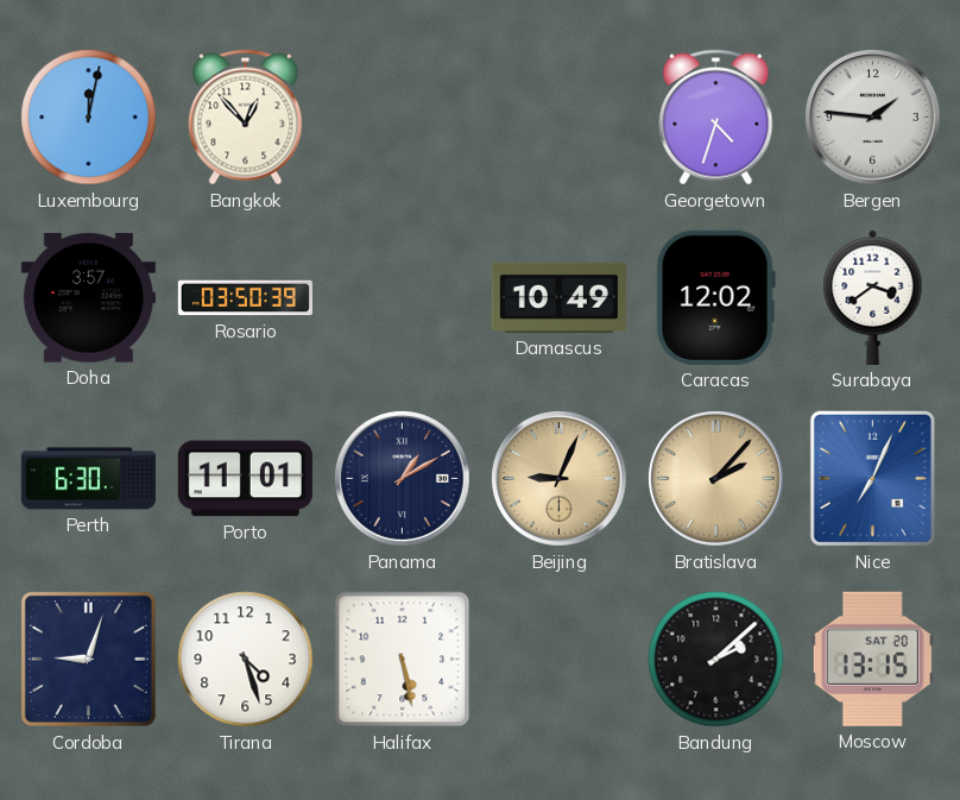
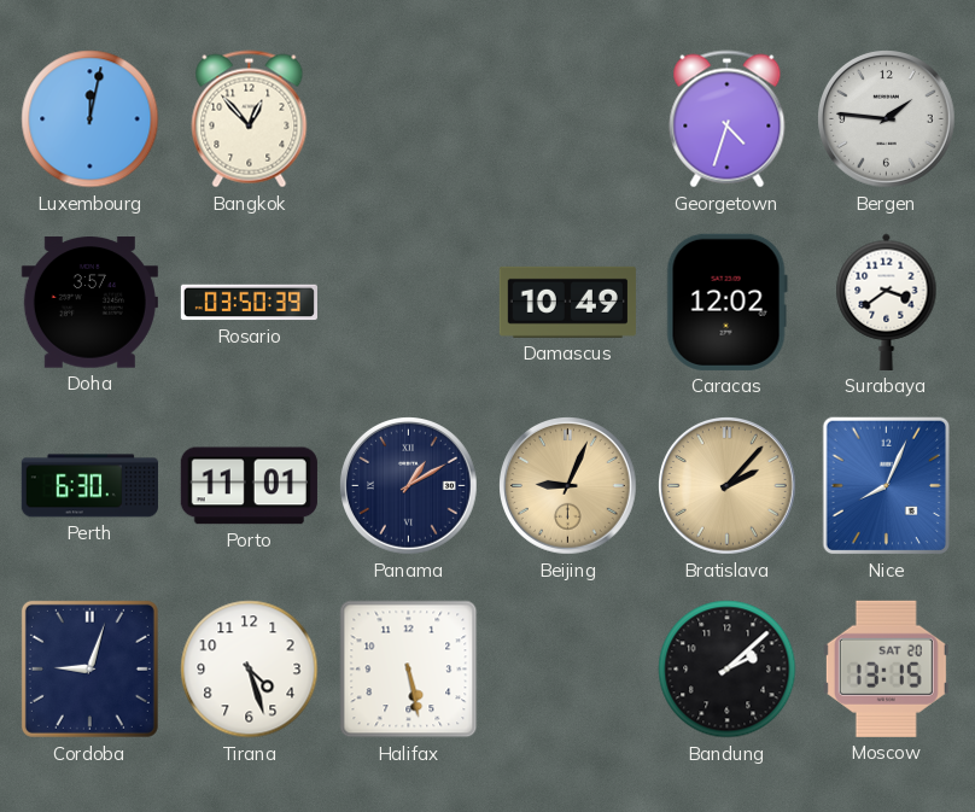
Nice: 7:04 -> 8:04 (886, 486)
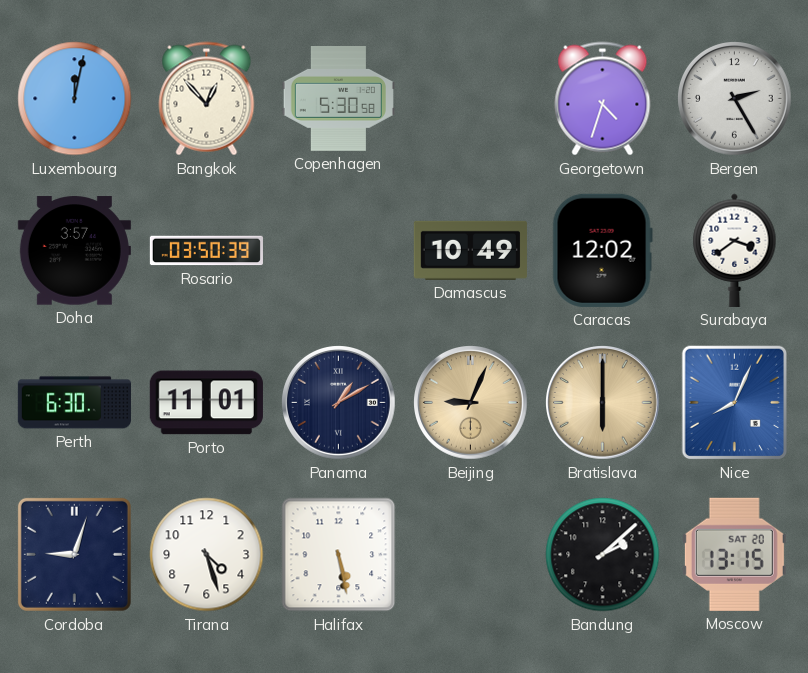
Copenhagen: none -> 5:30 (338, 99)
Bergen: 1:46 -> 2:25 (735, 99)
Bratislava: 2:07 -> 6:00 (603, 403)
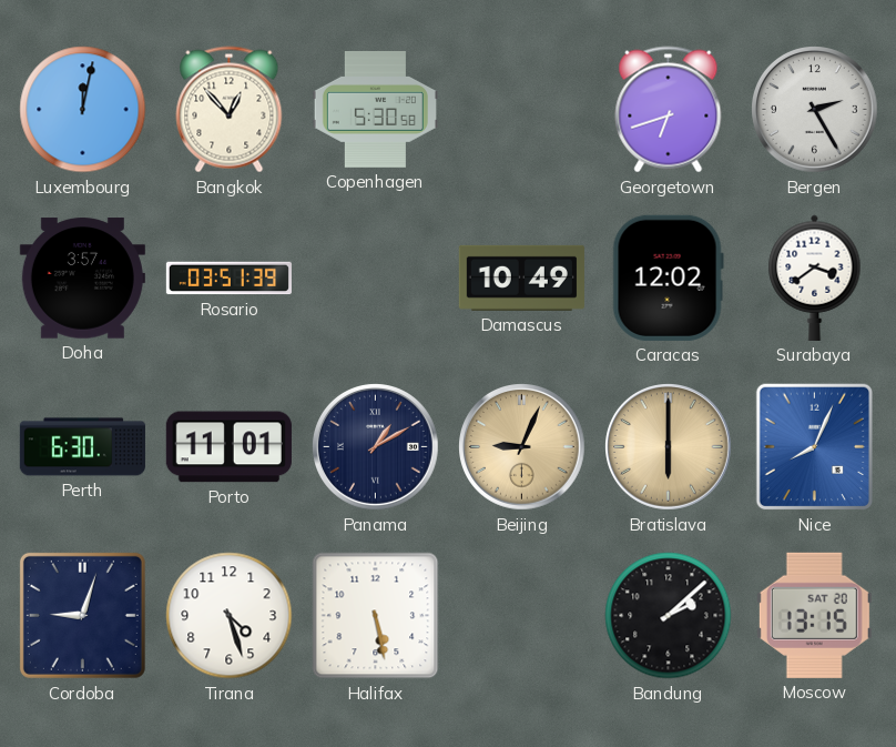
Georgetown: 4:33 -> 6:42 (669, 110)
Rosario: 03:50 -> 03:51 (228, 279)
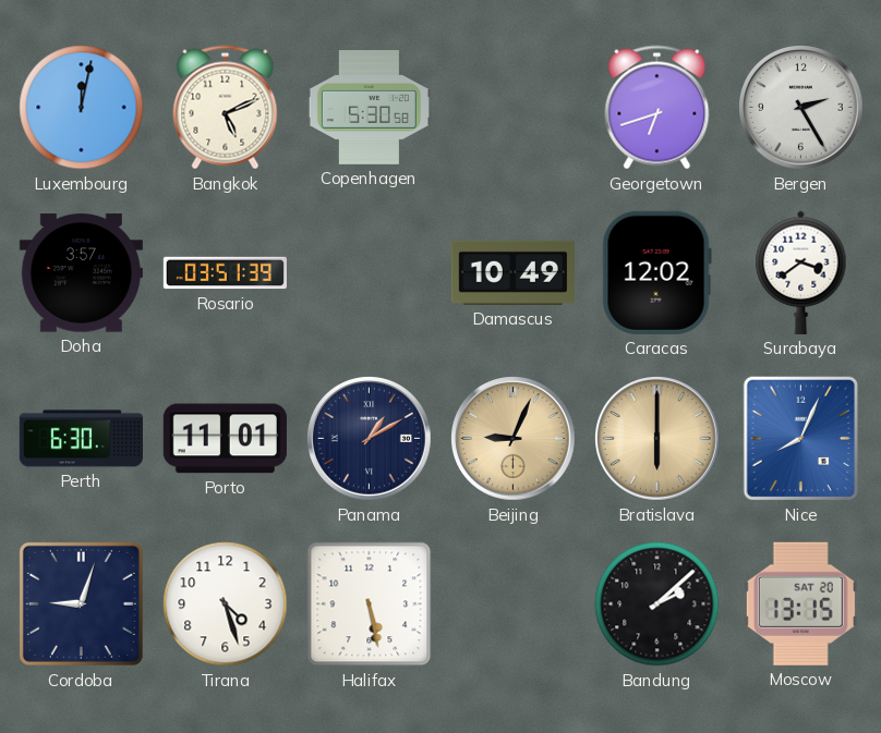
Bangkok: 12:53 -> 5:11 (226, 108)
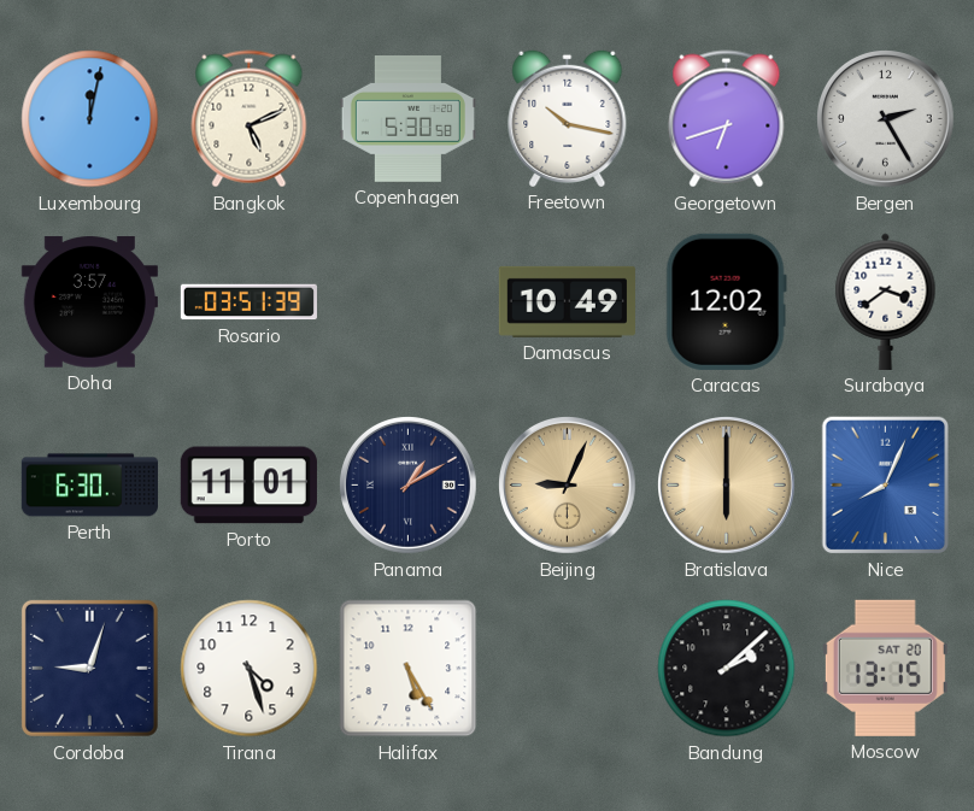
Freetown: none -> 10:17 (568, 118)
Halifax: 5:28 -> 5:25 (409, 669)
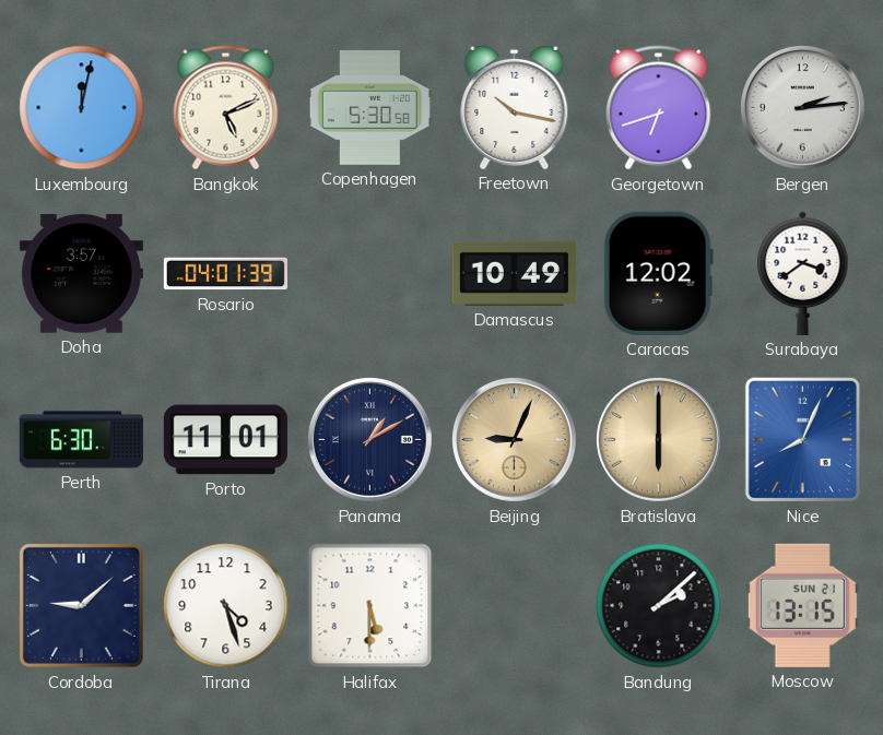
Bergen: 2:25 -> 2:14 (803, 108)
Rosario: 03:51 -> 04:01 (225, 274)
Cordoba: 9:03 -> 9:08 (81, 605)
Halifax: 5:25 -> 5:30 (370, 606)
Moscow date: SAT 20 -> SUN 21 (802, 605)
